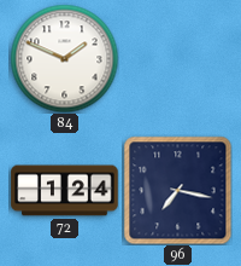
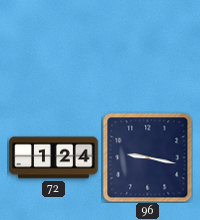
84: 1:49 -> none (64, 58)
96: 7:17 -> 9:17 (147, 157)
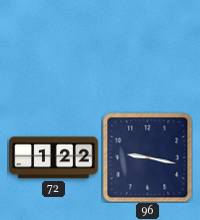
72: 1:24 -> 1:22 (54, 158)
